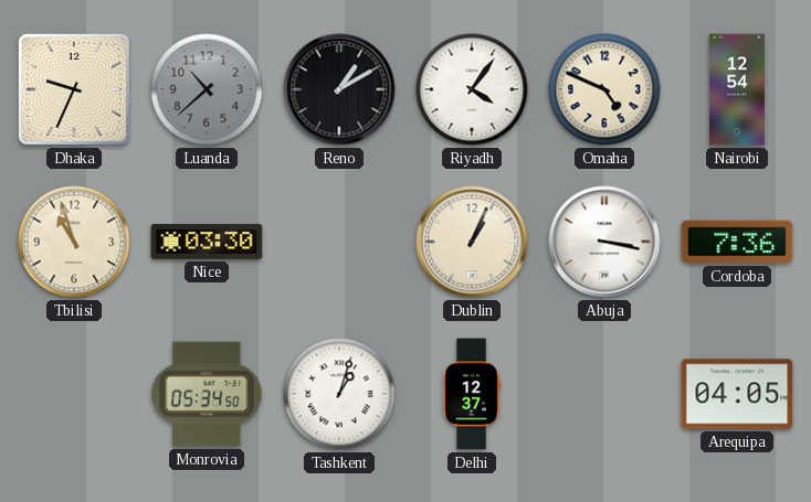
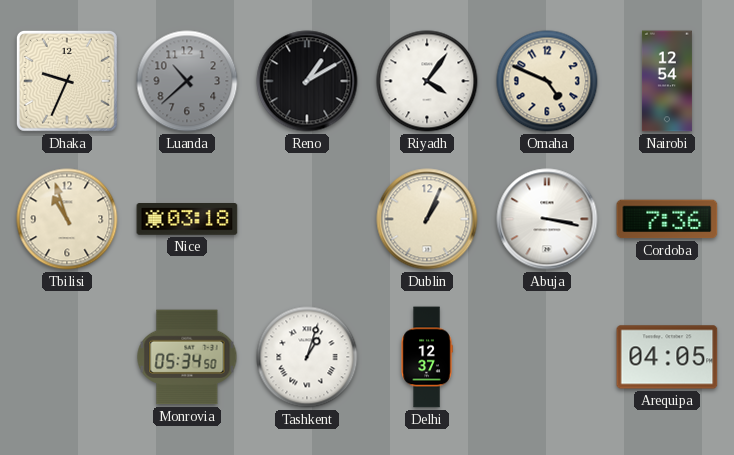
Nice: 03:30 -> 03:18 (187, 219)
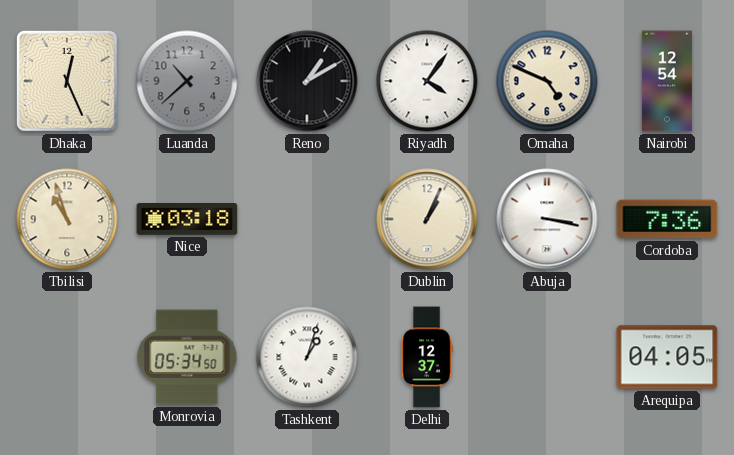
Dhaka: 9:34 -> 12:26 (67, 81)
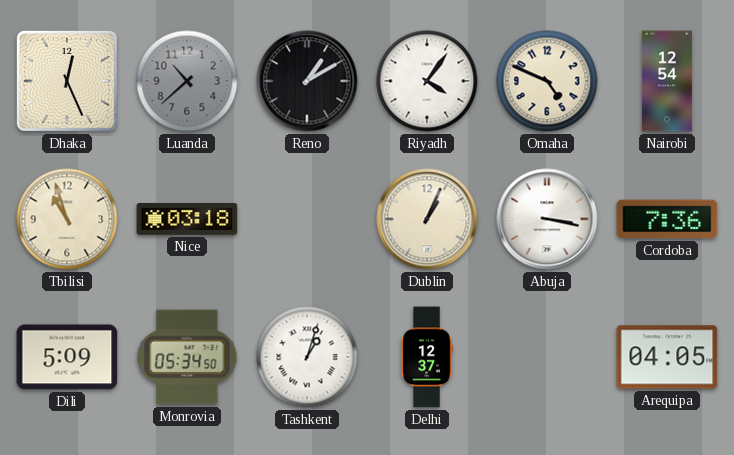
Dili: none -> 5:09 (67, 357)
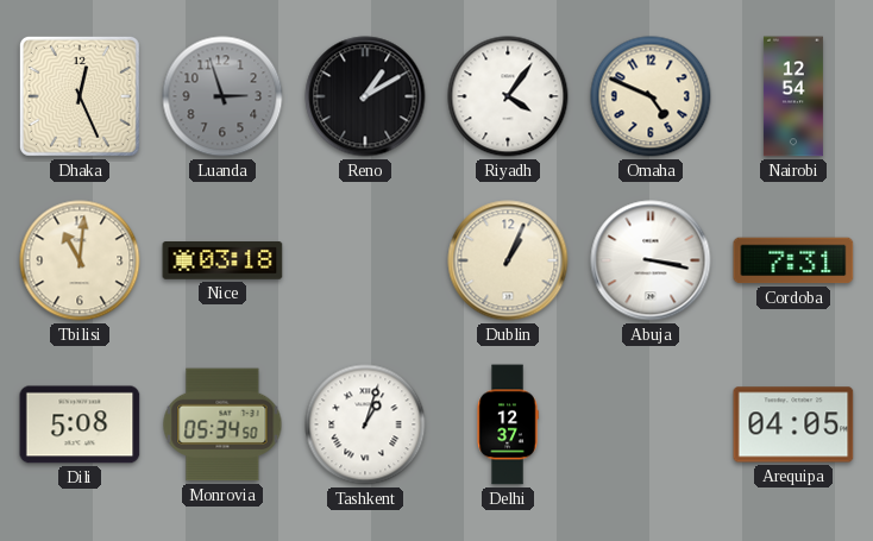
Luanda: 10:38 -> 2:57 (222, 96)
Tbilisi: 10:57 -> 11:01 (80, 260)
Cordoba: 7:36 -> 7:31 (793, 260)
Dili: 5:09 -> 5:08 (80, 424)
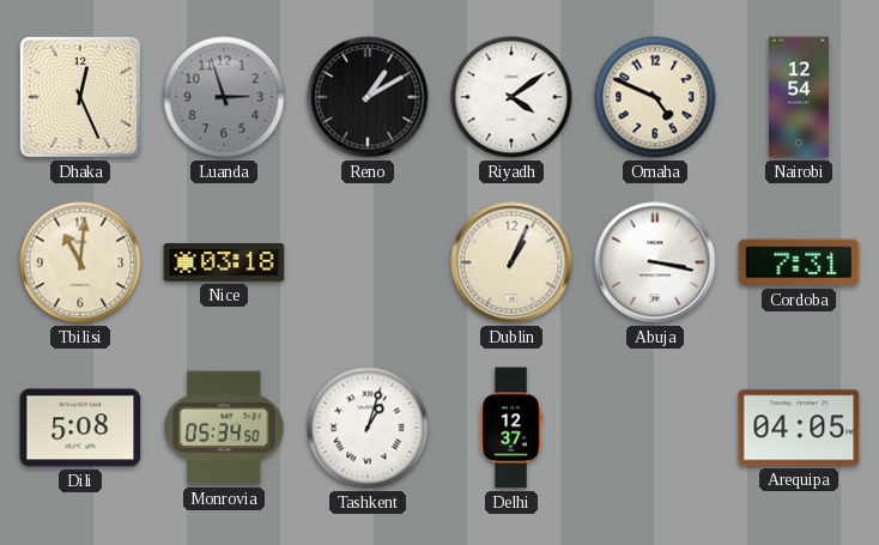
Riyadh: 4:06 -> 4:09 (511, 97)
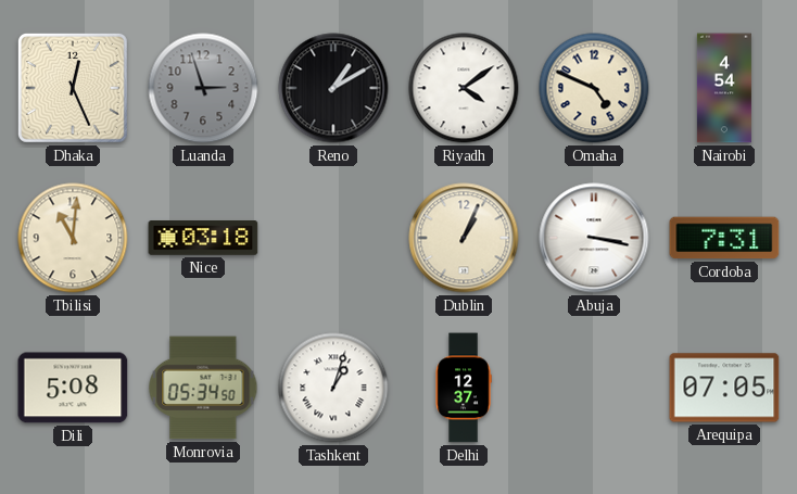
Nairobi: 12:54 -> 4:54 (724, 88)
Arequipa: 04:05 -> 07:05 (724, 388)
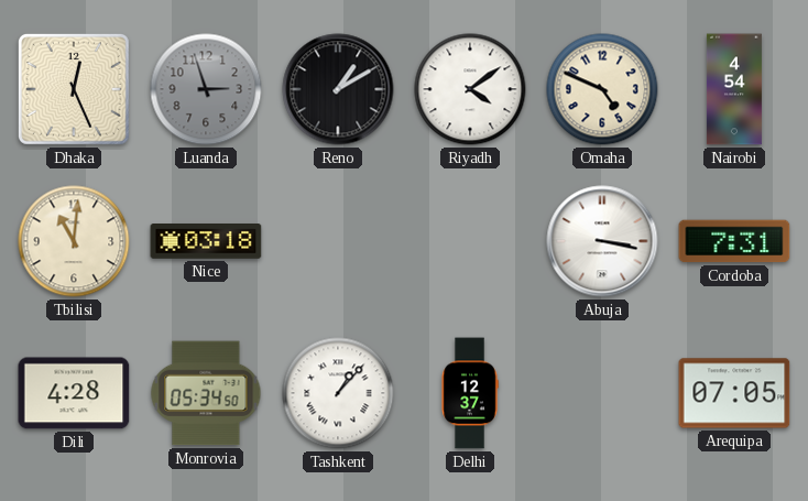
Dublin: 1:04 -> none (464, 238)
Dili: 5:08 -> 4:28 (74, 393)
Tashkent: 1:03 -> 1:07 (338, 393)
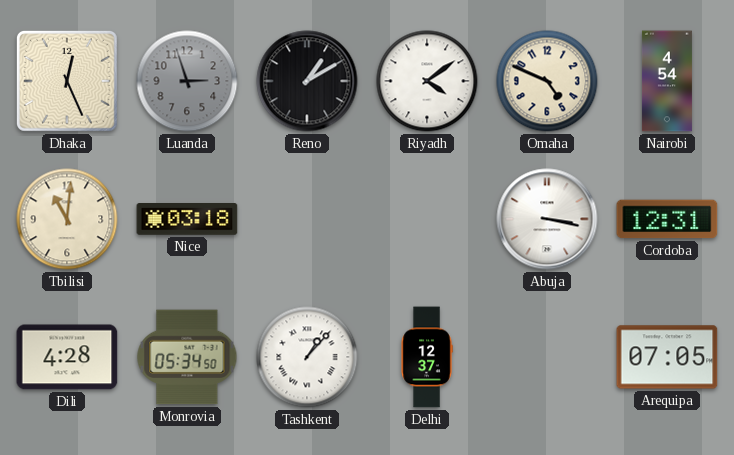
Cordoba: 7:31 -> 12:31 (667, 219)
